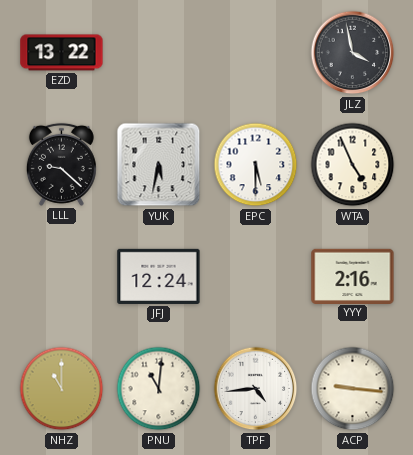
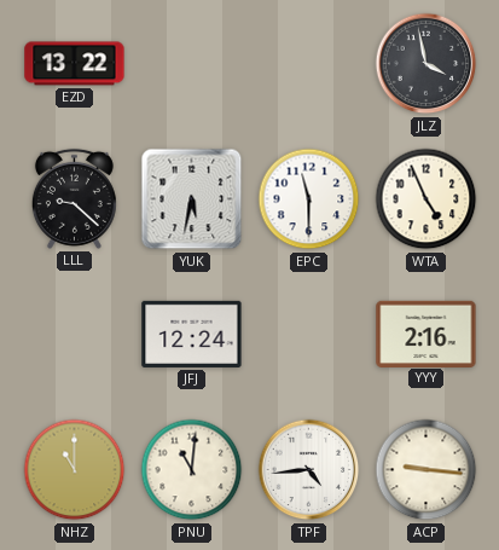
EPC: 5:30 -> 11:30 (309, 199)
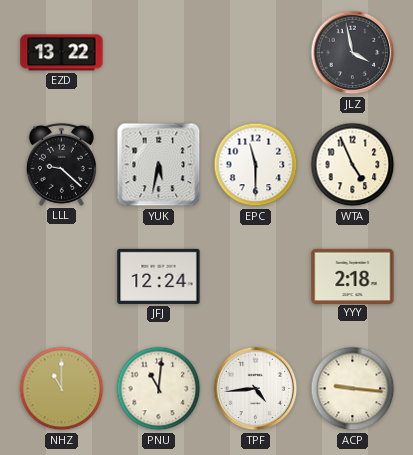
YYY: 2:16 -> 2:18 (353, 276)
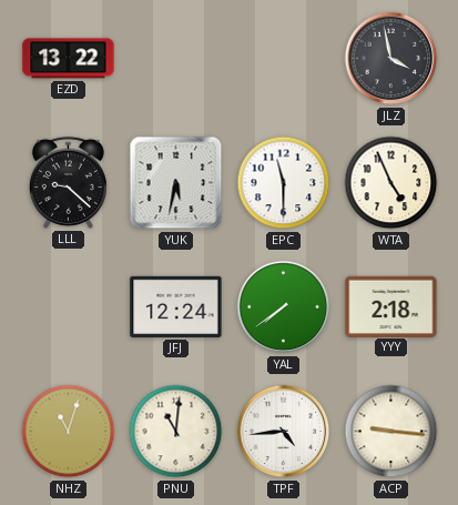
YAL: none -> 7:39 (284, 307)
NHZ: 11:00 -> 11:03 (69, 432)
